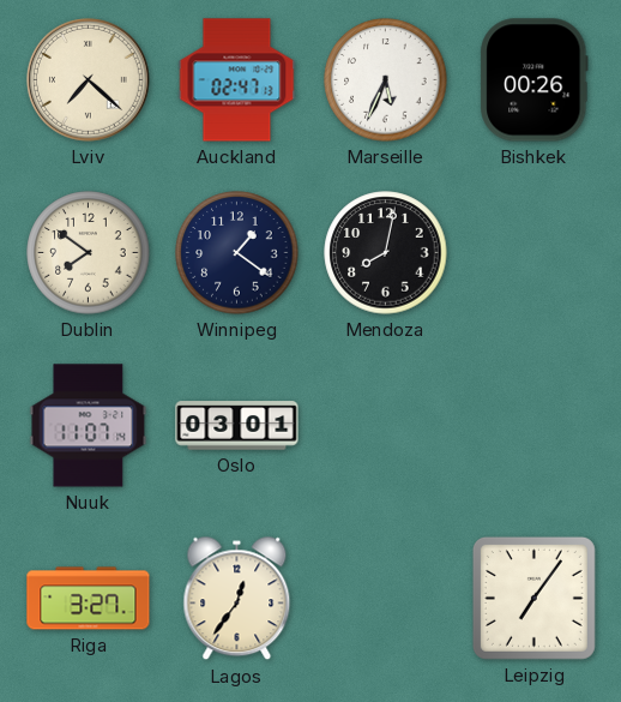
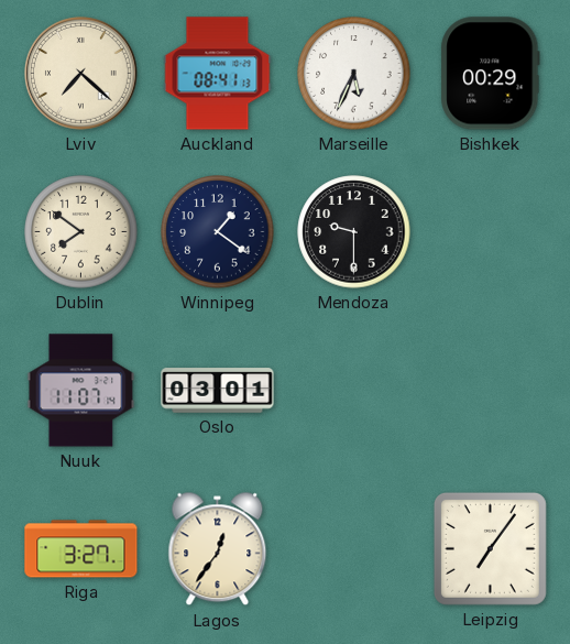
Auckland: 02:47 -> 08:41 (218, 74)
Bishkek: 00:26 -> 00:29 (491, 74)
Mendoza: 8:02 -> 9:30 (354, 232)
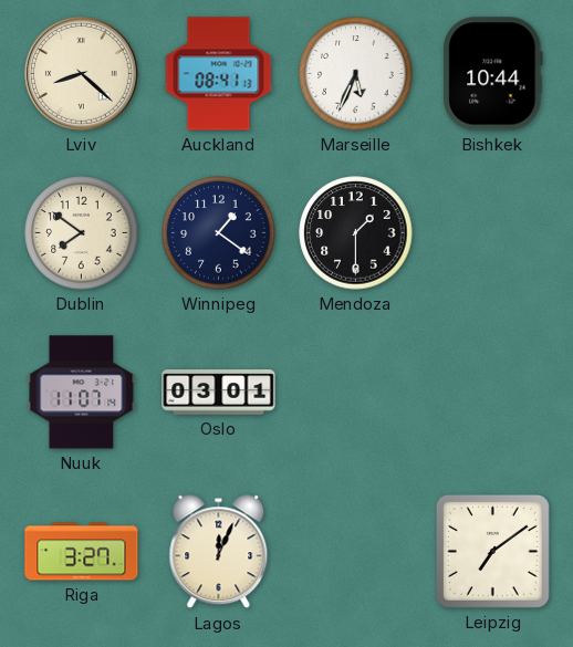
Lviv: 7:22 -> 8:22 (81, 73)
Bishkek: 00:29 -> 10:44 (493, 74)
Mendoza: 9:30 -> 1:30 (356, 233)
Lagos: 12:36 -> 12:04 (219, 552)
Leipzig: 7:06 -> 7:09 (492, 551)
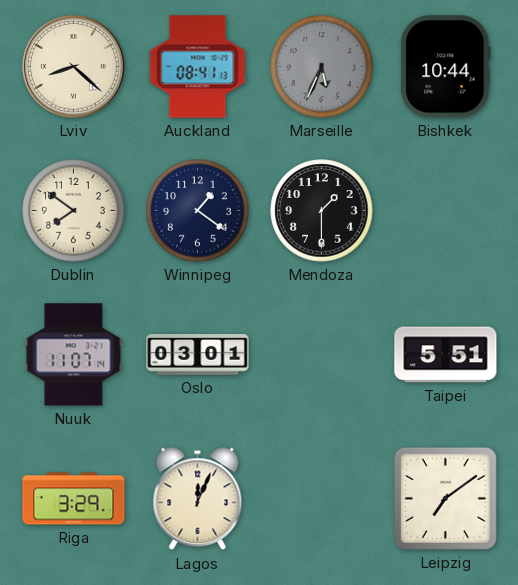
Marseille dial: white -> grey (322, 67)
Taipei: none -> 5:51 (446, 355)
Riga: 3:27 -> 3:29 (74, 499)
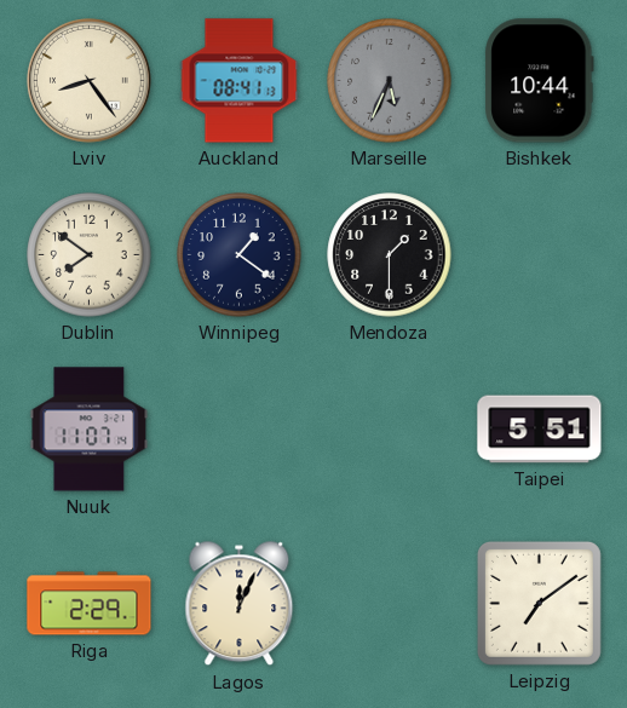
Lviv: 8:22 -> 8:24 (88, 80)
Oslo: 03:01 -> none (198, 355)
Riga: 3:29 -> 2:29 (90, 604)
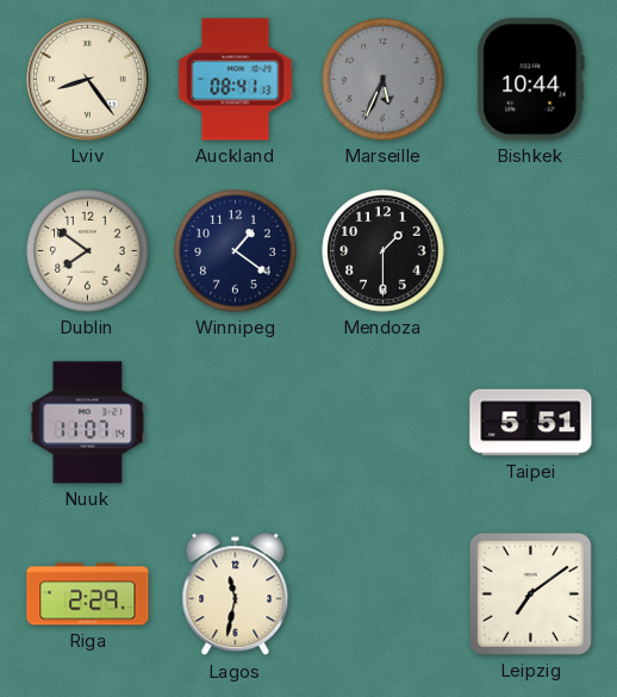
Lagos: 12:04 -> 11:32 (236, 595)
